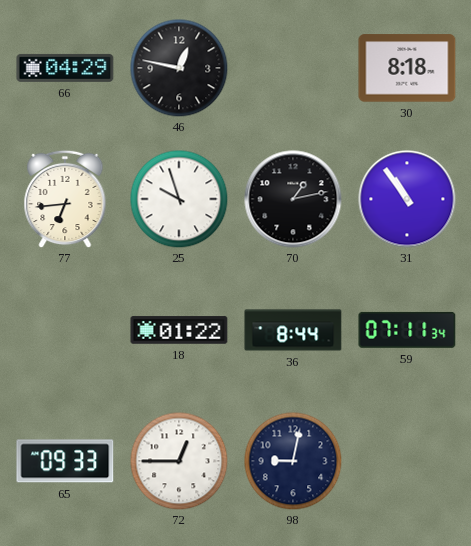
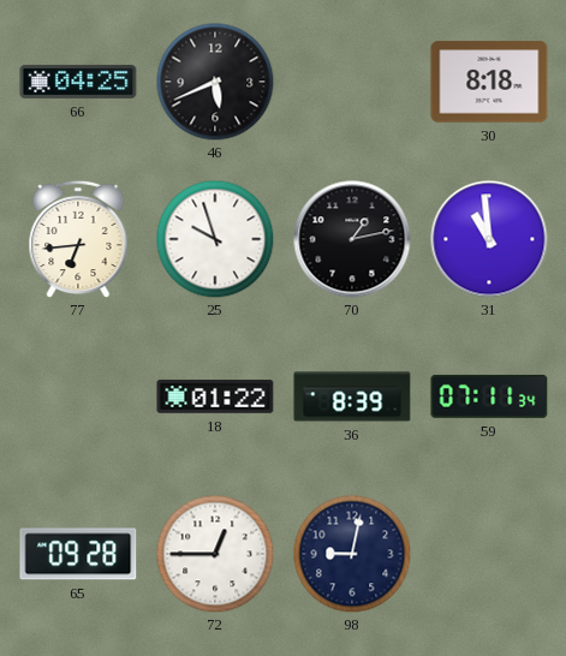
66: 04:29 -> 04:25 (78, 82)
46: 12:47 -> 5:41 (215, 82)
31: 10:54 -> 10:59 (489, 239)
36: 8:44 -> 8:39 (352, 396)
65: 09:33 -> 09:28 (78, 554)
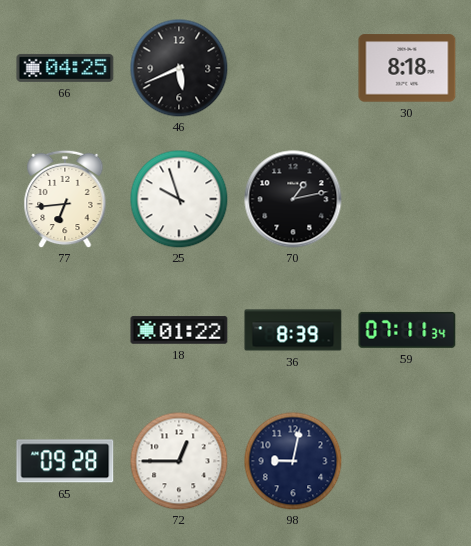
31: 10:59 -> none (489, 239)
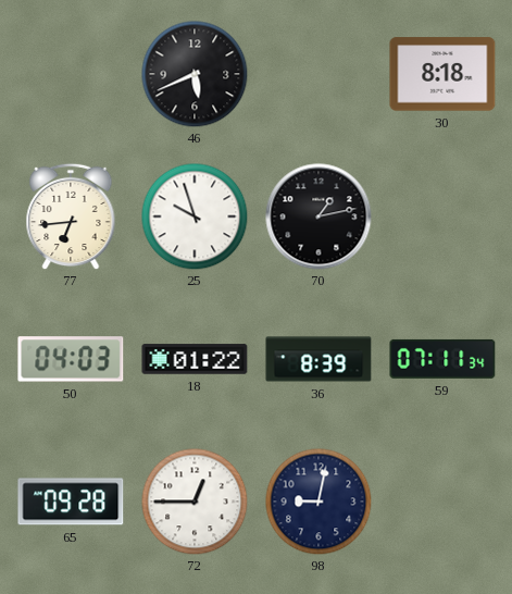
66: 04:25 -> none (65, 68)
50: none -> 04:03 (71, 359)
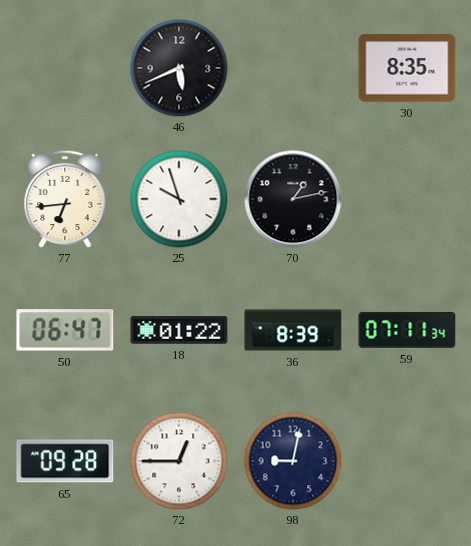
30: 8:18 -> 8:35 (407, 68)
50: 04:03 -> 06:47 (65, 330)
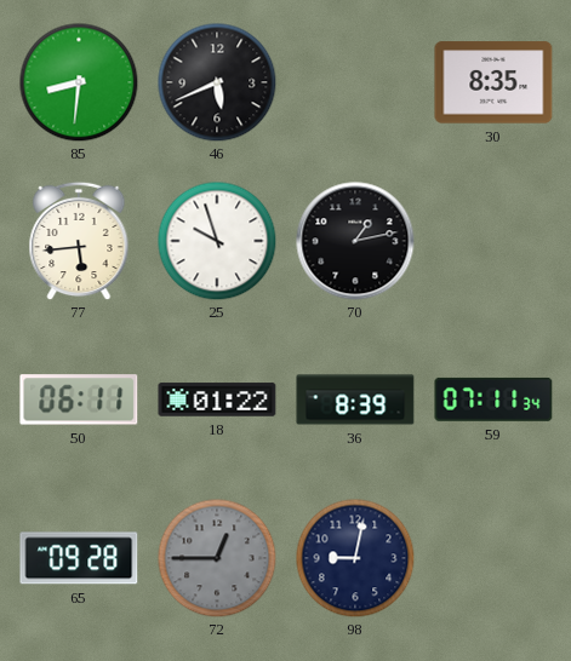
85: none -> 8:31 (79, 82)
77: 6:44 -> 5:44 (79, 241)
50: 06:47 -> 06:11 (79, 400)
72 dial: white -> grey (217, 558)
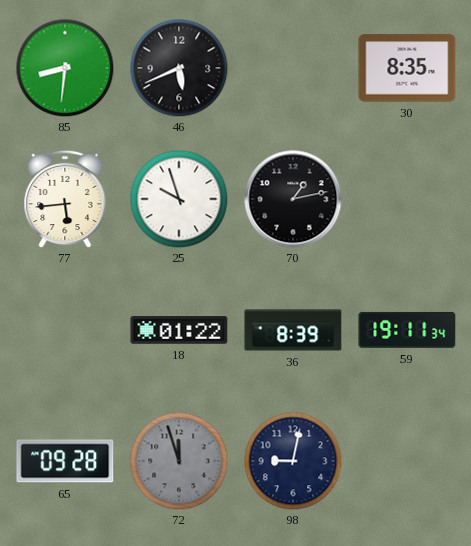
50: 06:11 -> none (79, 400)
59: 07:11 -> 19:11 (407, 330)
72: 12:45 -> 11:57 (179, 461)
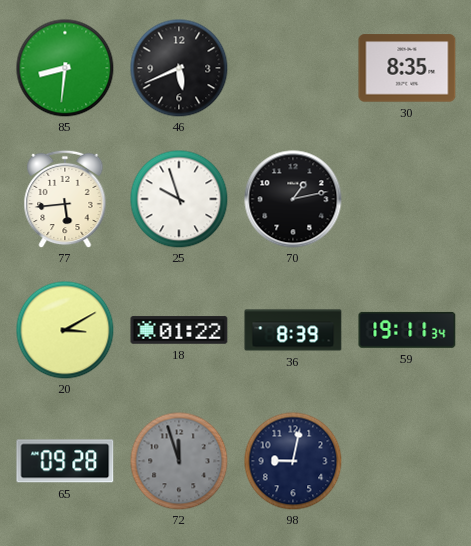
20: none -> 3:10 (65, 330)
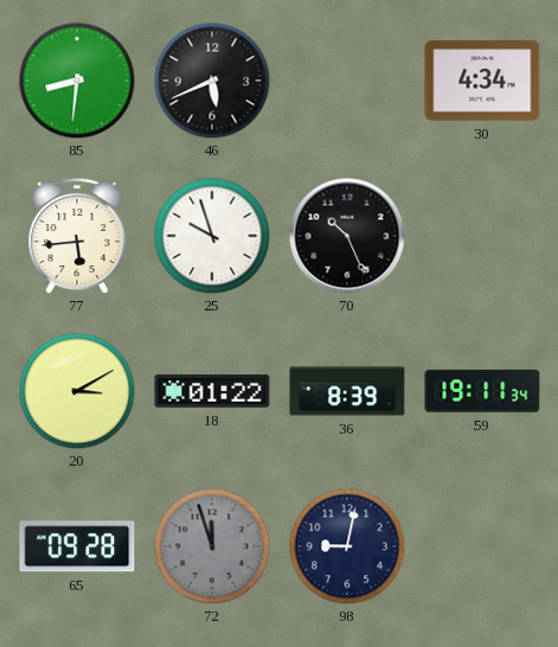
30: 8:35 -> 4:34 (482, 81)
70: 1:13 -> 10:26 (347, 236)
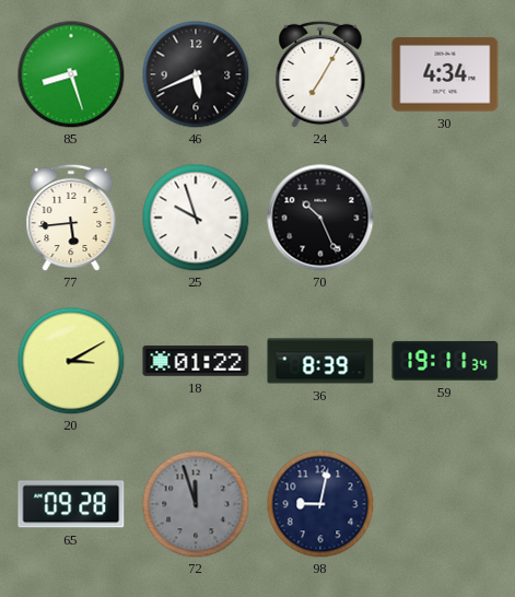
85: 8:31 -> 8:27 (71, 74)
24: none -> 7:05 (320, 74)
